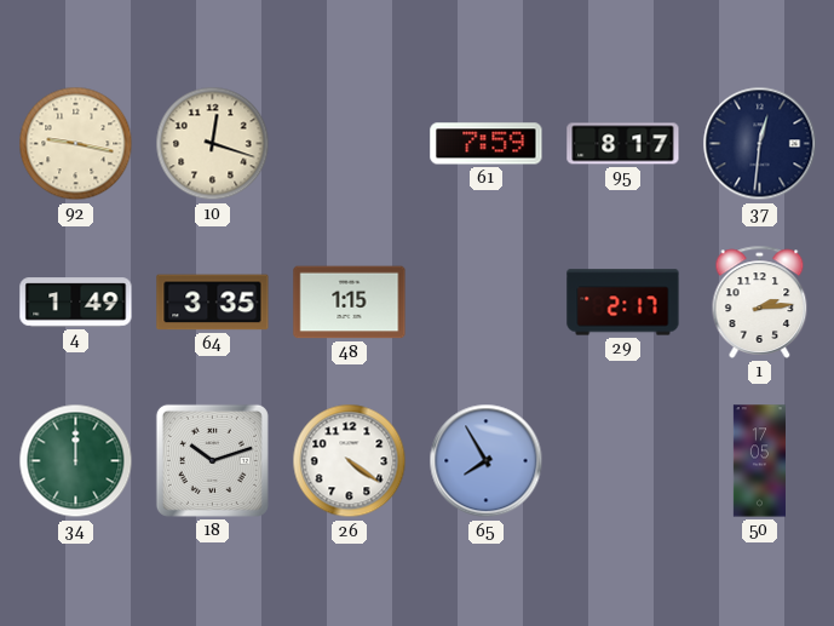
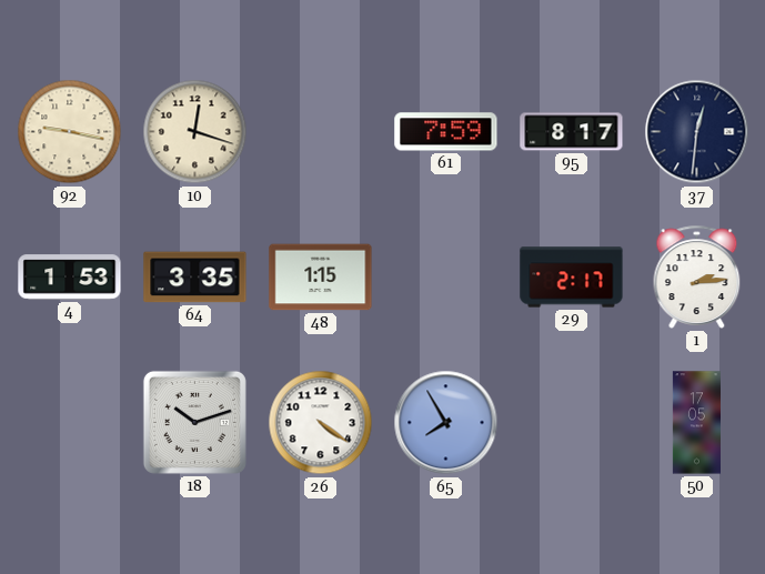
4: 1:49 -> 1:53 (70, 278)
34: 12:00 -> none (76, 461)
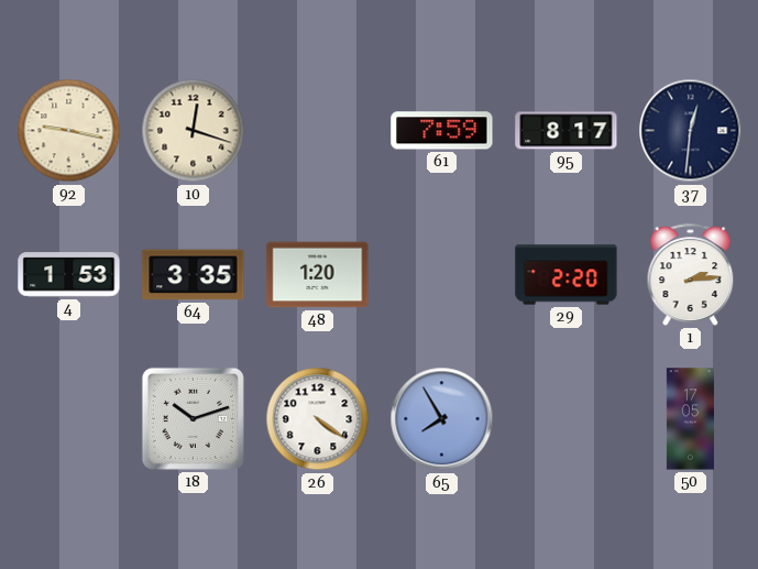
48: 1:15 -> 1:20 (318, 275)
29: 2:17 -> 2:20 (567, 275)
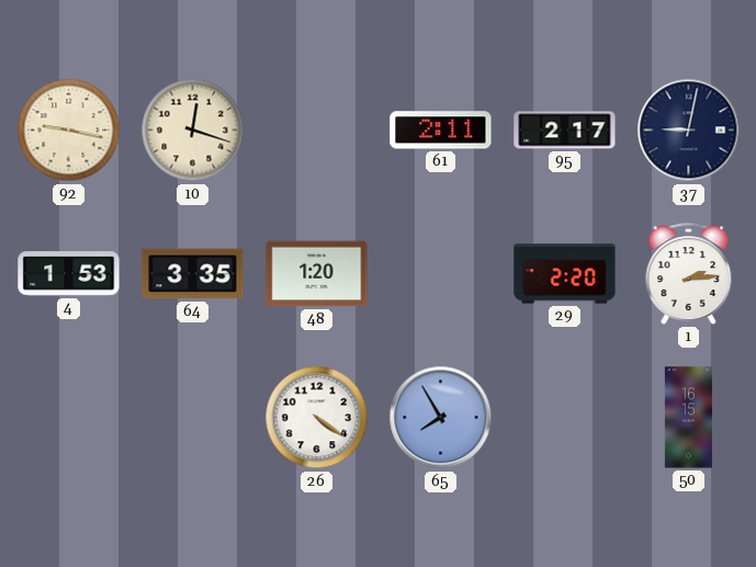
61: 7:59 -> 2:11 (441, 131)
95: 8:17 -> 2:17 (565, 131)
37: 12:31 -> 9:02 (689, 131)
18: 10:12 -> none (193, 418)
50: 17:05 -> 16:15 (688, 418)
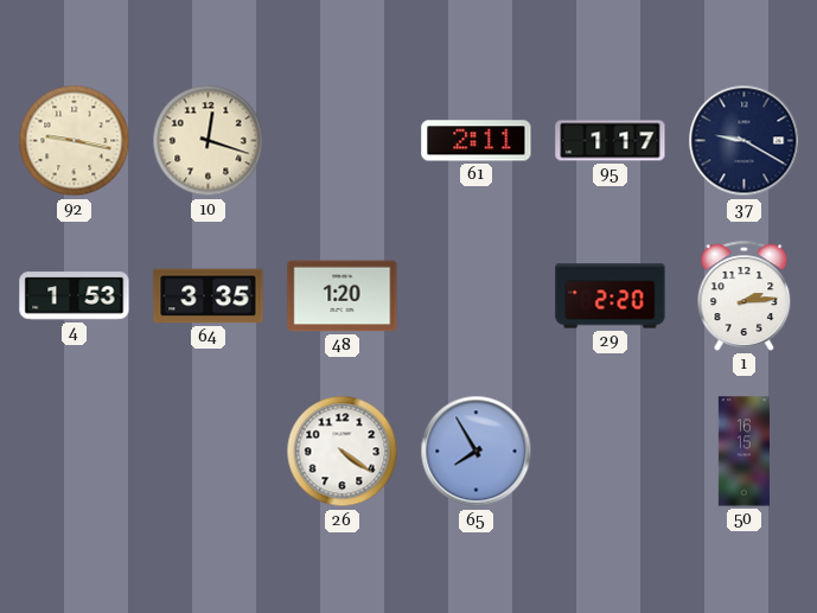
95: 2:17 -> 1:17 (611, 141)
37: 9:02 -> 9:20 (745, 141)
